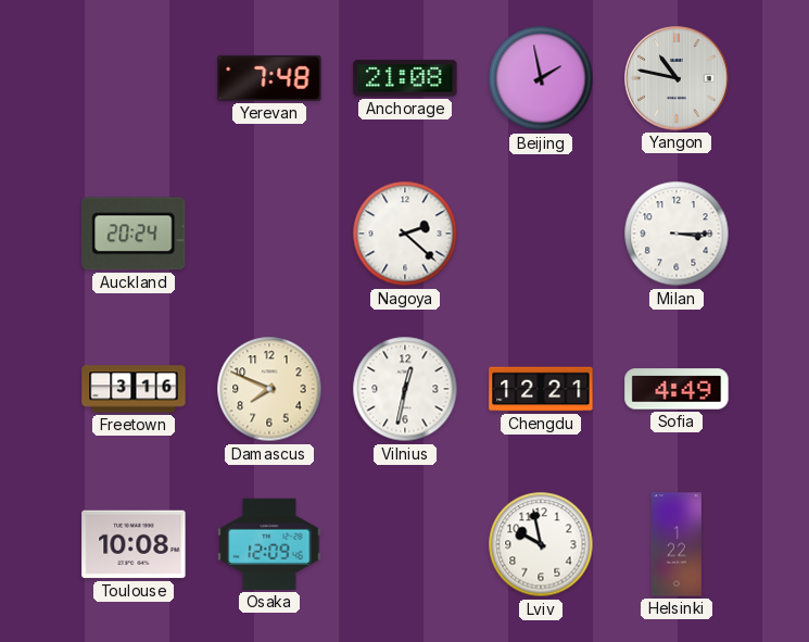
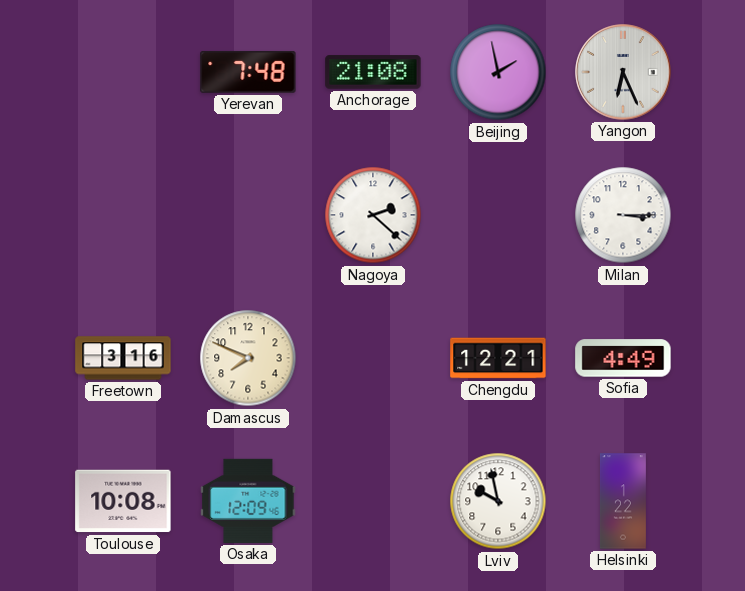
Yangon: 10:47 -> 6:26 (623, 72)
Auckland: 20:24 -> none (134, 234)
Vilnius: 12:32 -> none (405, 389)
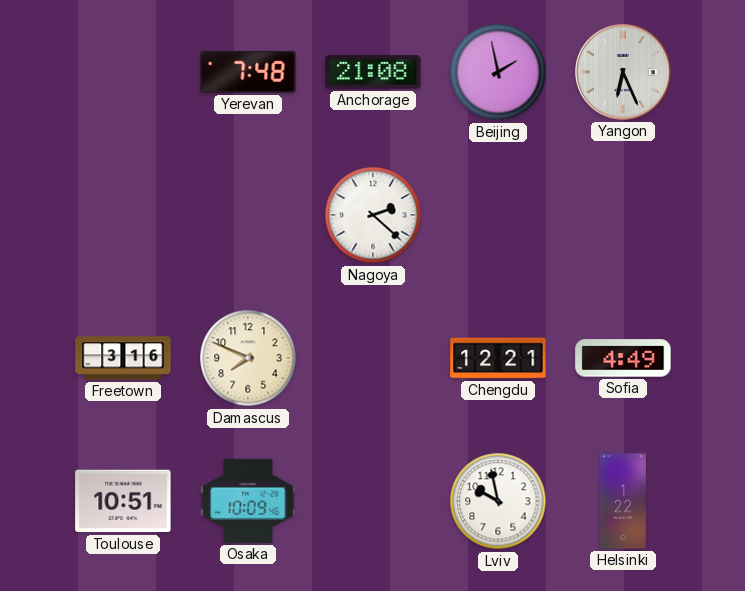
Milan: 3:15 -> none (623, 215)
Toulouse: 10:08 -> 10:51 (123, 501)
Osaka: 12:09 -> 10:09 (248, 501)
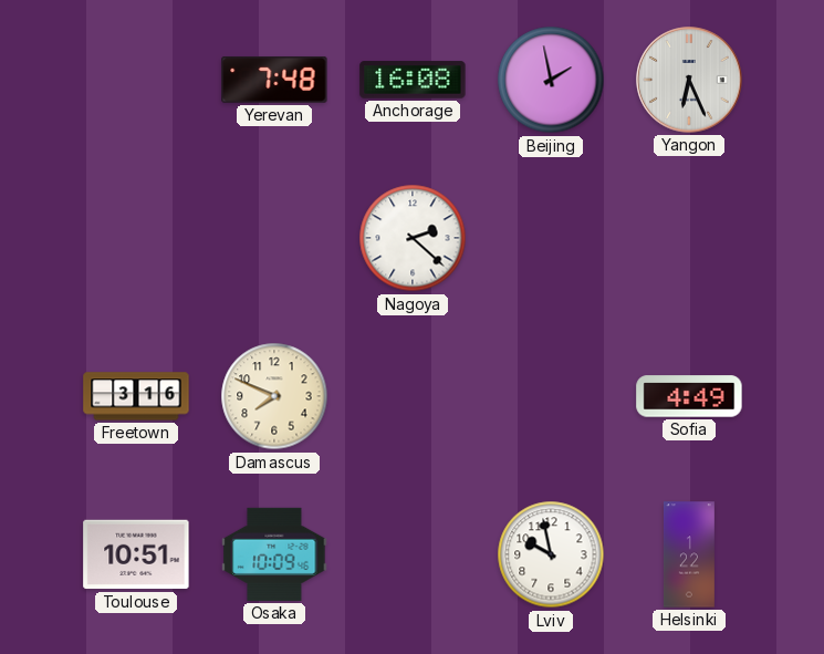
Anchorage: 21:08 -> 16:08 (413, 80)
Chengdu: 12:21 -> none (498, 358)
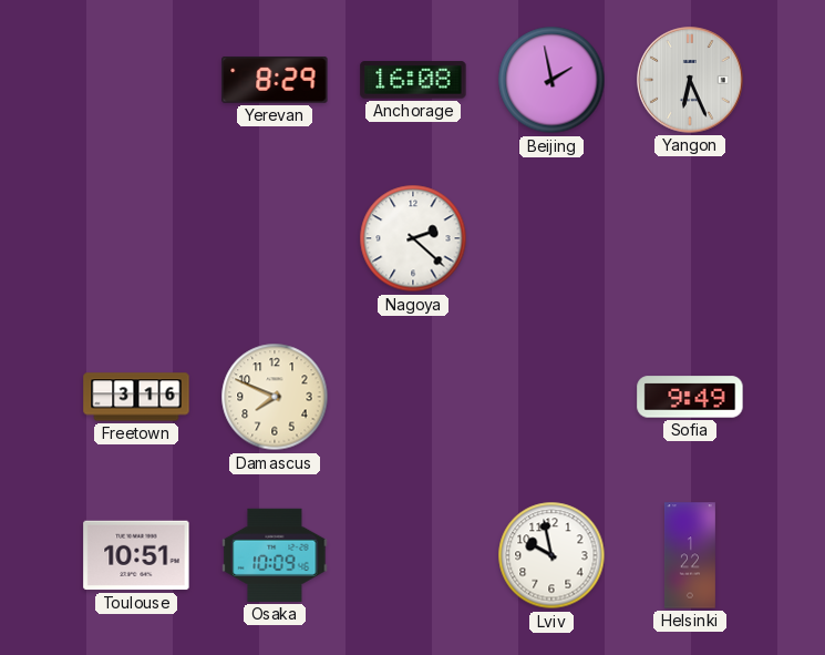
Yerevan: 7:48 -> 8:29 (275, 80)
Sofia: 4:49 -> 9:49 (690, 397)
